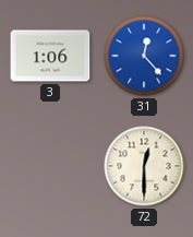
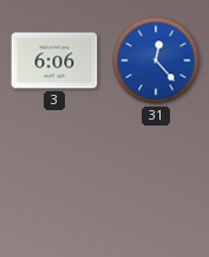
3: 1:06 -> 6:06 (54, 60)
72: 12:30 -> none (144, 166)
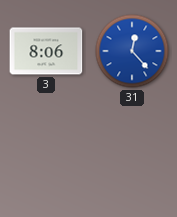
3: 6:06 -> 8:06 (46, 51)
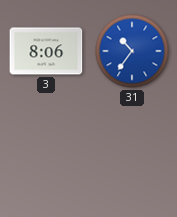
31: 12:23 -> 10:36 (132, 51)
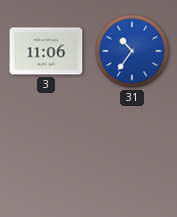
3: 8:06 -> 11:06 (46, 51)
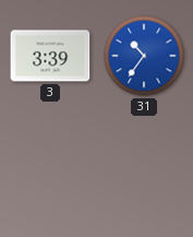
3: 11:06 -> 3:39 (50, 56)
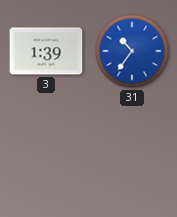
3: 3:39 -> 1:39 (46, 51)
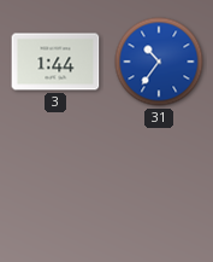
3: 1:39 -> 1:44 (55, 62)
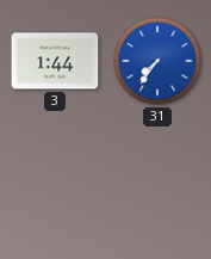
31: 10:36 -> 7:36 (157, 61)
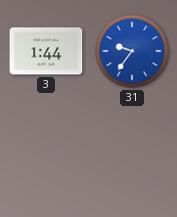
31: 7:36 -> 9:36 (132, 51)
